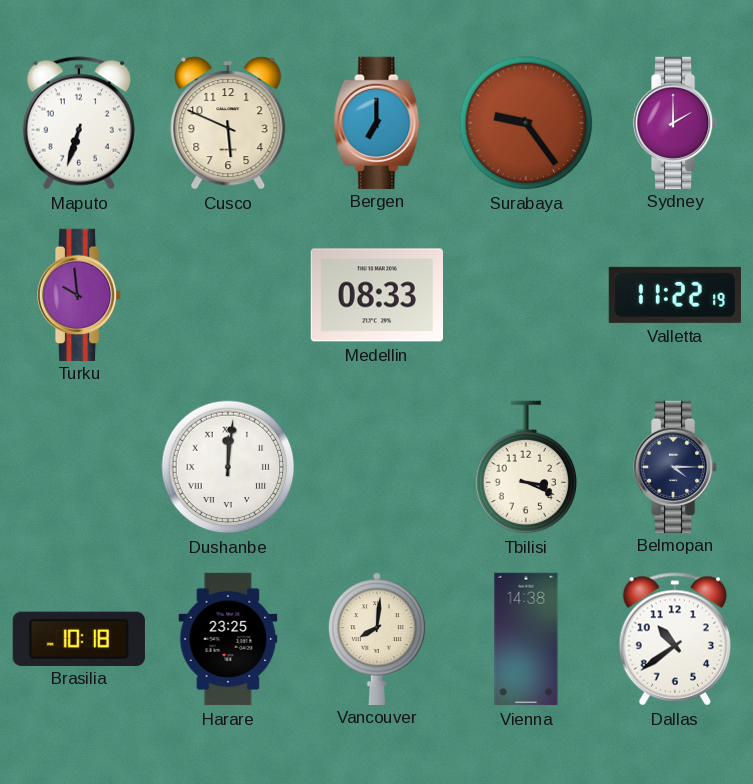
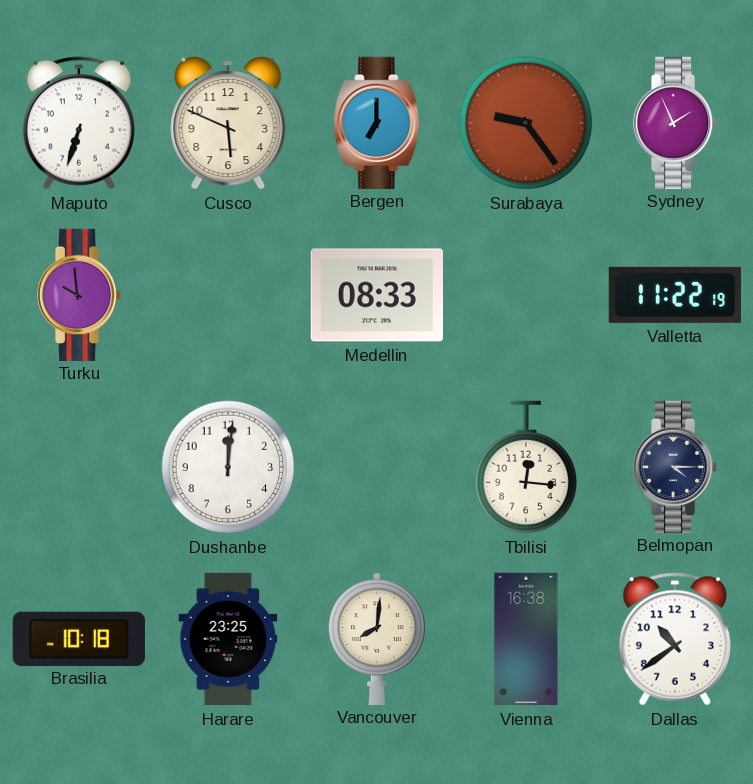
Sydney: 2:00 -> 1:56 (675, 122)
Dushanbe numerals: Roman -> Arabic (228, 467)
Tbilisi: 3:19 -> 12:16 (526, 467)
Vienna: 14:38 -> 16:38 (526, 639)
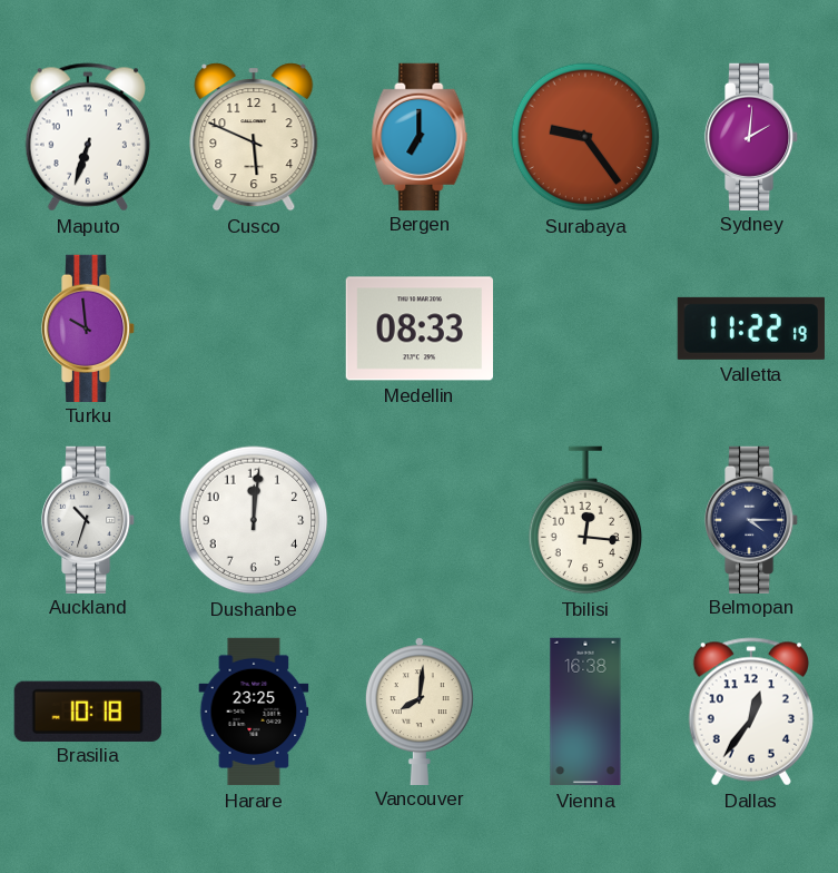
Sydney: 1:56 -> 2:01 (751, 136)
Auckland: none -> 10:33 (88, 519)
Dallas: 10:39 -> 12:36 (750, 712)
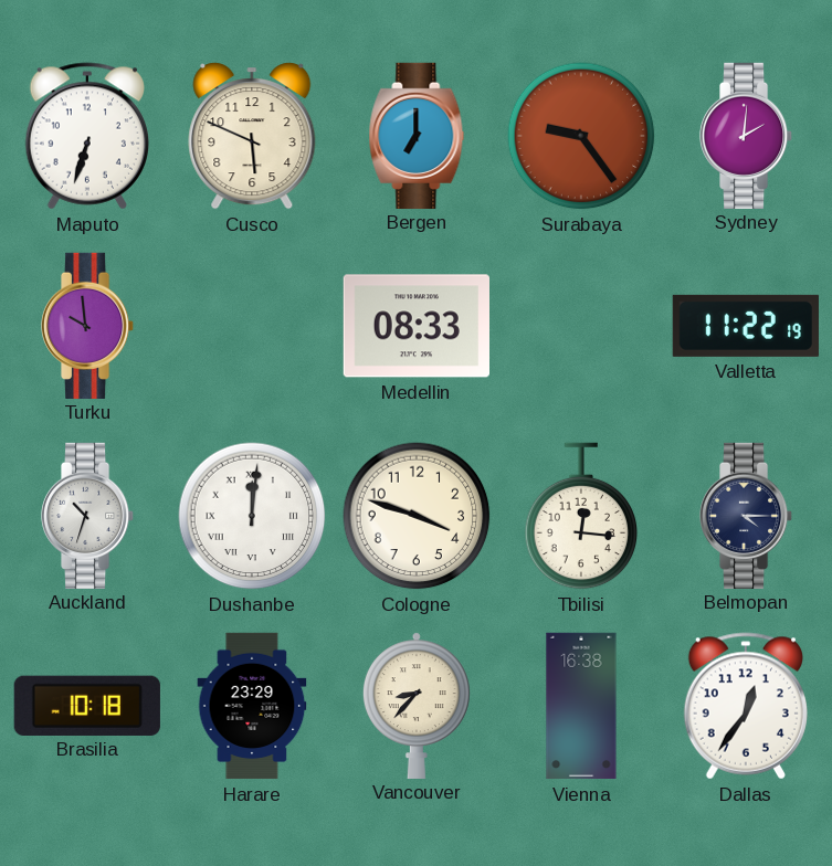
Dushanbe numerals: Arabic -> Roman (252, 516)
Cologne: none -> 3:48 (417, 516)
Harare: 23:25 -> 23:29 (252, 706)
Vancouver: 8:01 -> 8:37 (417, 705)
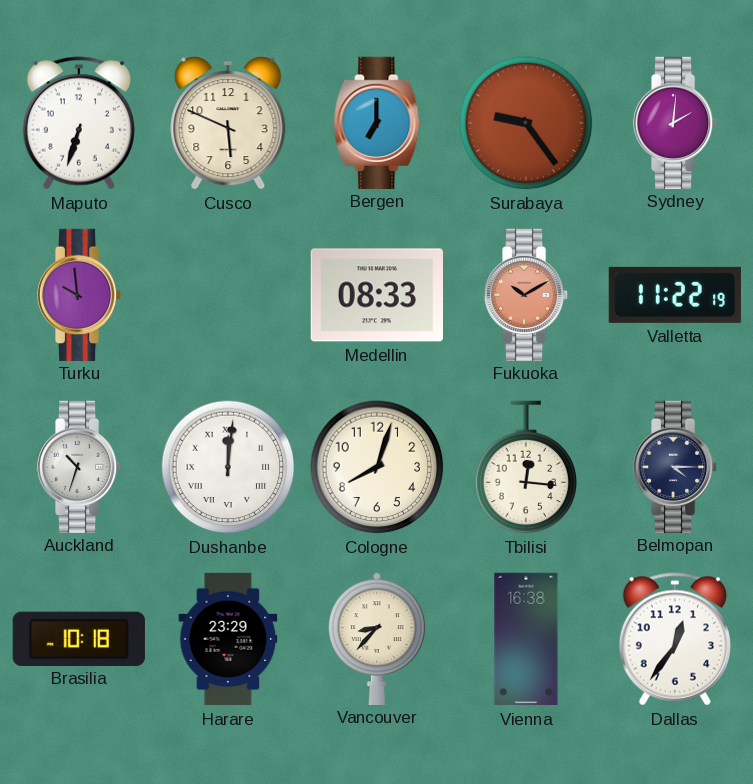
Fukuoka: none -> 10:10 (526, 294)
Cologne: 3:48 -> 8:03 (377, 467)
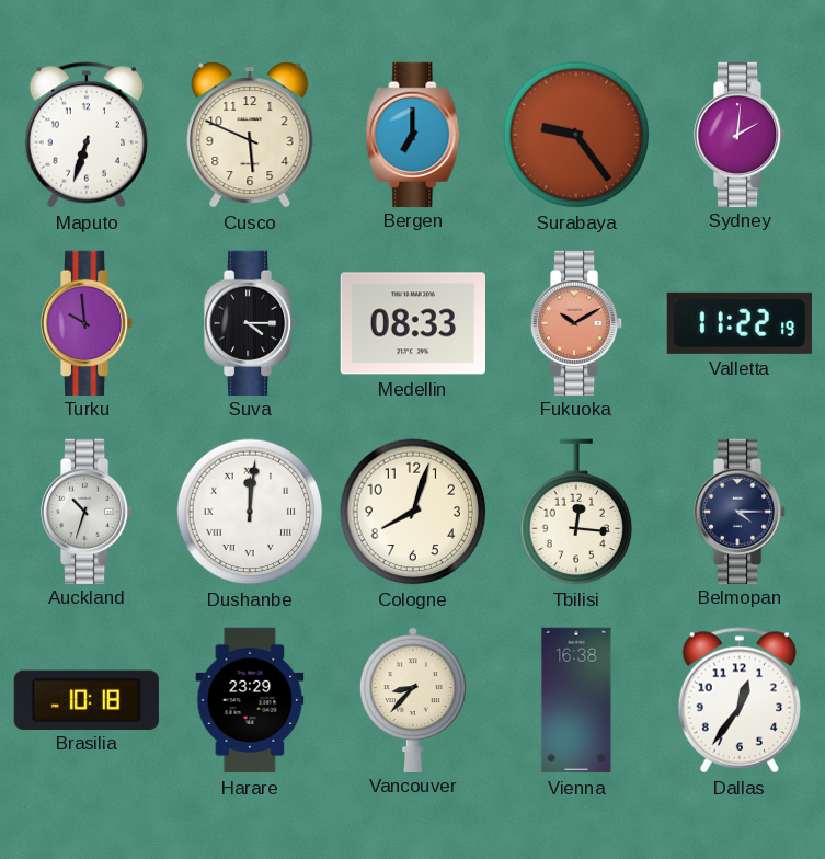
Suva: none -> 4:15 (250, 322)
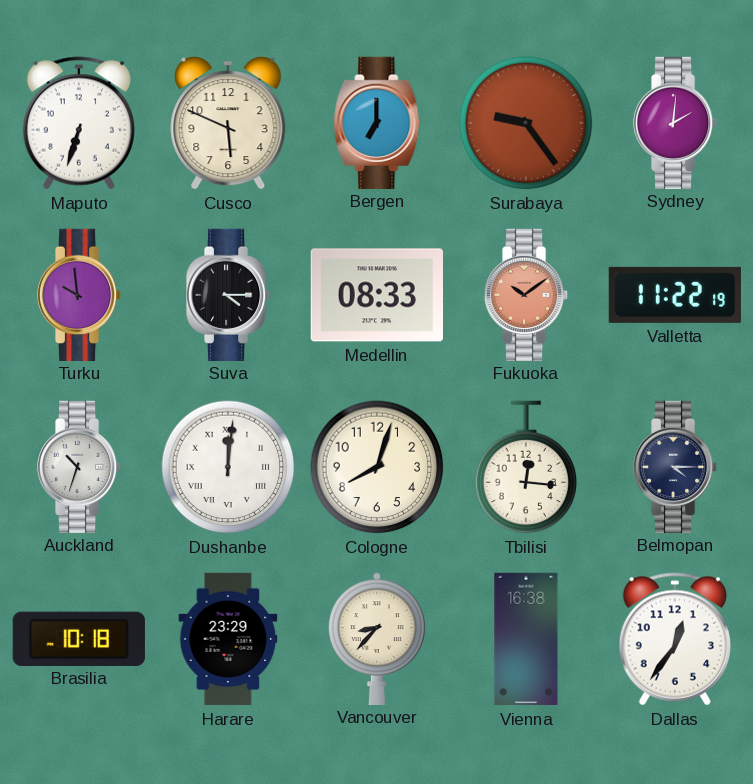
Fukuoka: 10:10 -> 10:09 (526, 294)
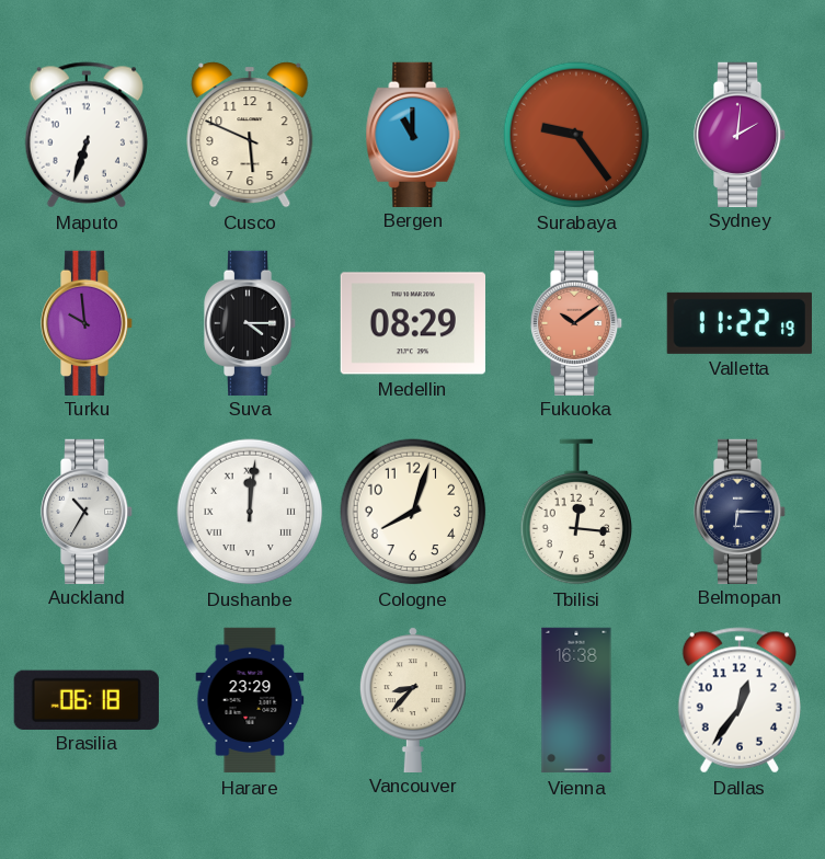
Bergen: 7:00 -> 11:00 (413, 134)
Medellin: 08:33 -> 08:29 (412, 323)
Auckland: 10:33 -> 10:35 (87, 511)
Belmopan: 4:15 -> 6:15 (740, 511)
Brasilia: 10:18 -> 06:18 (87, 699)
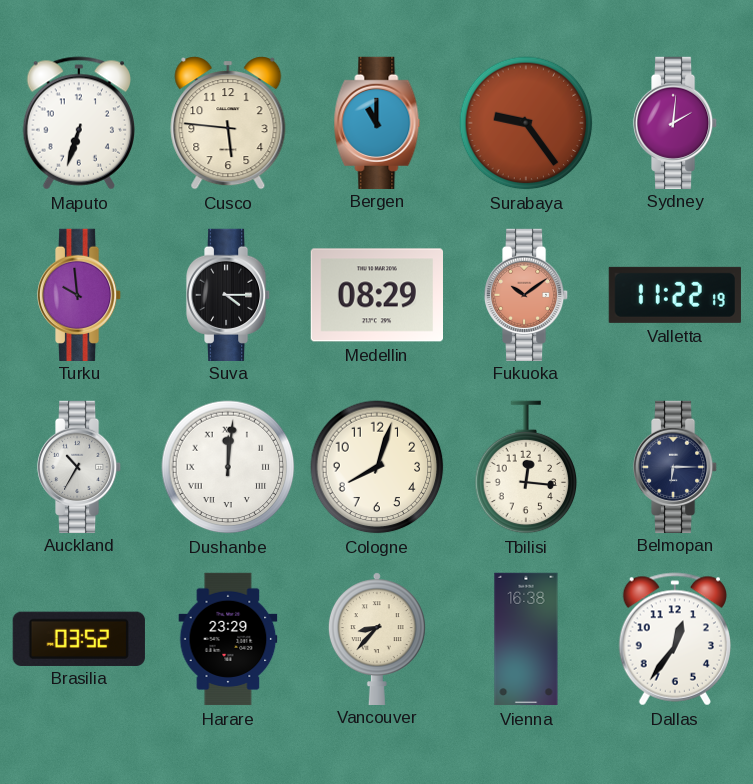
Cusco: 5:49 -> 5:46 (228, 123)
Brasilia: 06:18 -> 03:52 (79, 638)
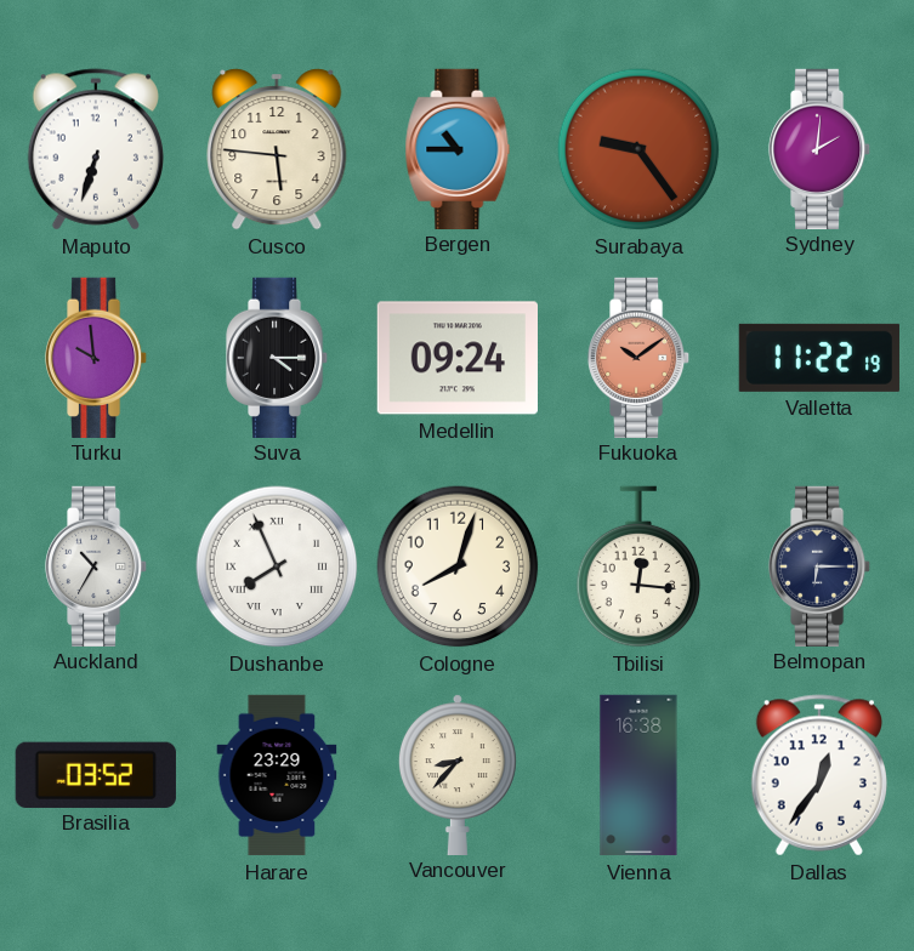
Bergen: 11:00 -> 10:45 (458, 148)
Medellin: 08:29 -> 09:24 (456, 358)
Dushanbe: 12:01 -> 7:56 (277, 566)
